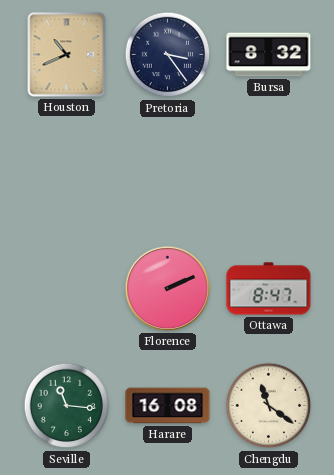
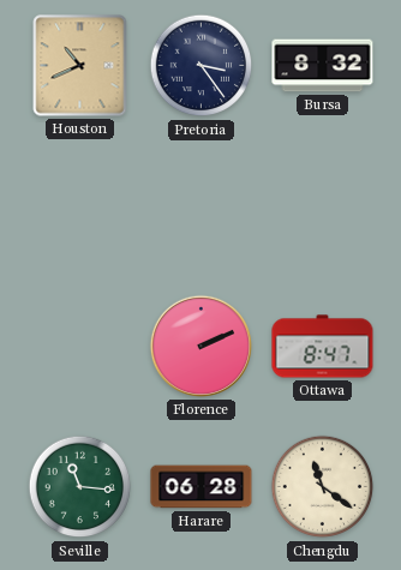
Harare: 16:08 -> 06:28 (202, 487)
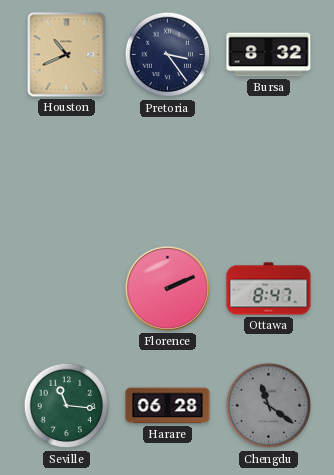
Chengdu dial: cream -> grey (269, 406)
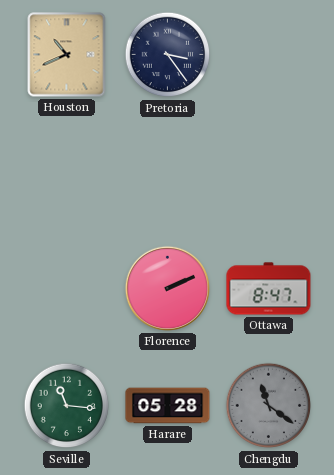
Bursa: 8:32 -> none (269, 55)
Harare: 06:28 -> 05:28 (168, 406)
